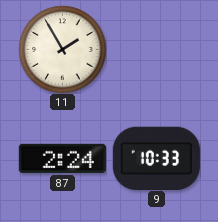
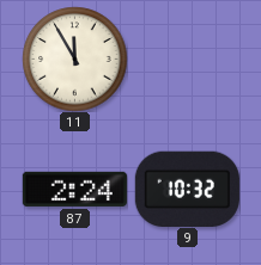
11: 1:55 -> 11:55 (74, 58)
9: 10:33 -> 10:32 (187, 189)
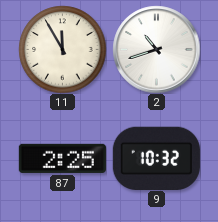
2: none -> 10:42 (156, 49)
87: 2:24 -> 2:25 (62, 158)
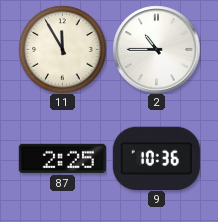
2: 10:42 -> 10:45 (156, 49)
9: 10:32 -> 10:36 (156, 158)
